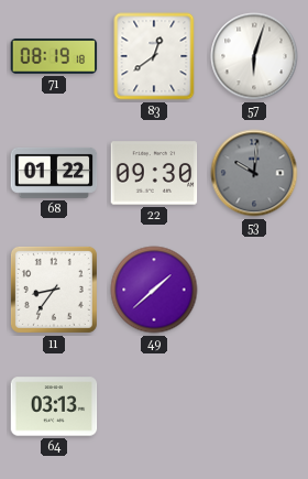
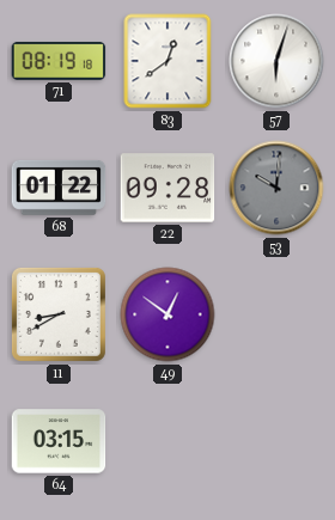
22: 09:30 -> 09:28 (167, 188)
11: 8:36 -> 8:40 (59, 314)
49: 1:38 -> 12:51 (167, 314)
64: 03:13 -> 03:15 (59, 441)
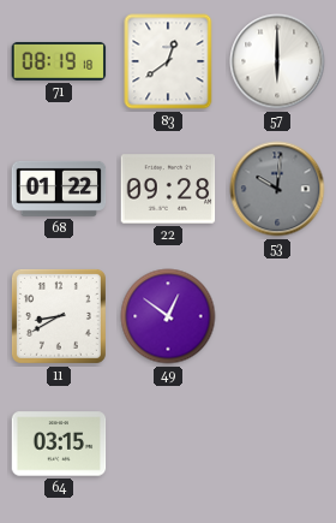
57: 6:03 -> 6:00 (277, 61)
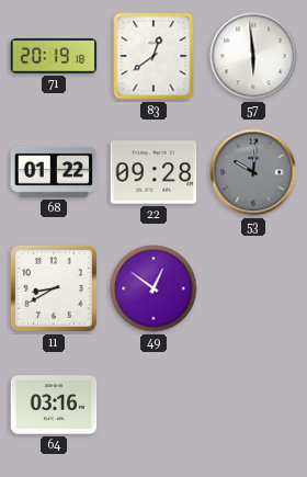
71: 08:19 -> 20:19 (54, 56)
57: 6:00 -> 5:59 (253, 56)
64: 03:15 -> 03:16 (54, 405)
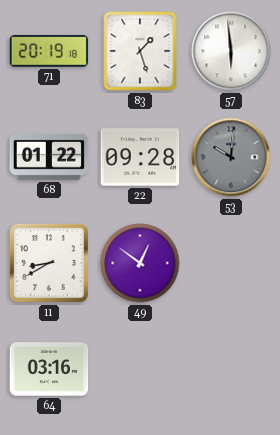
83: 12:39 -> 1:27 (140, 51)
